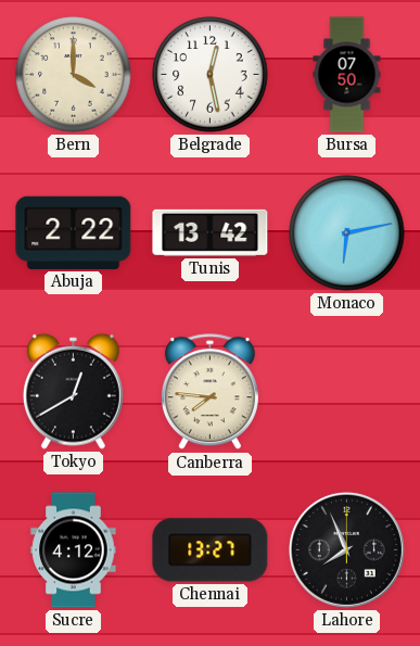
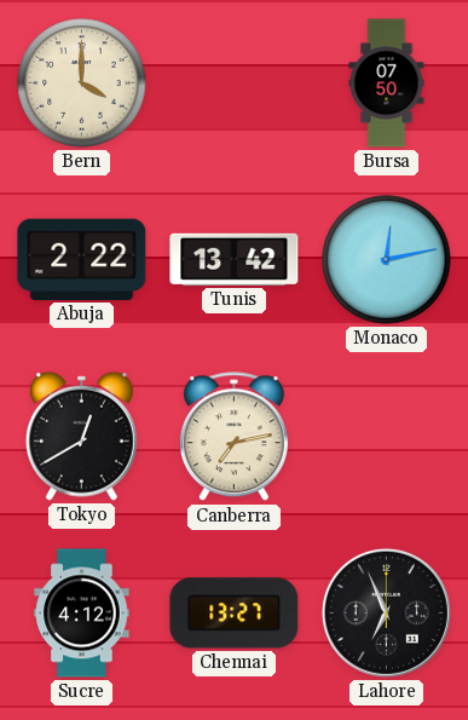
Belgrade: 12:28 -> none (211, 75)
Monaco: 6:13 -> 12:13 (387, 260)
Canberra: 7:46 -> 7:13 (233, 437)
Lahore: 7:56 -> 6:56 (386, 612)
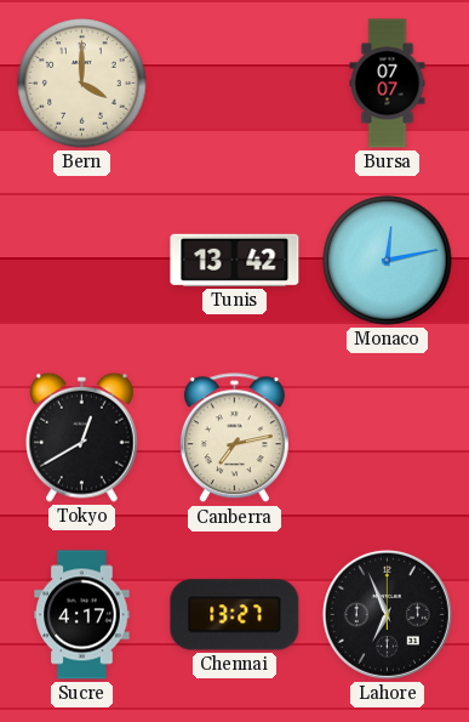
Bursa: 07:50 -> 07:07 (388, 84)
Abuja: 2:22 -> none (82, 259)
Sucre: 4:12 -> 4:17 (82, 615)
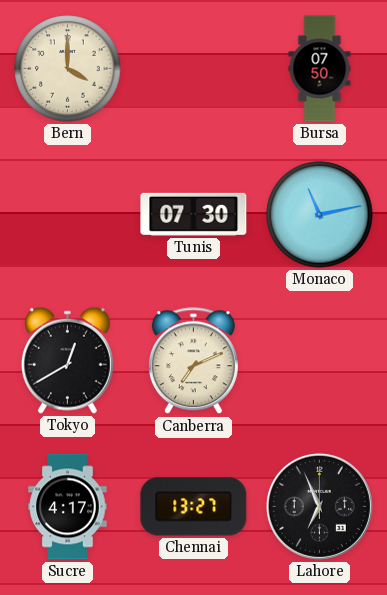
Bursa: 07:07 -> 07:50 (320, 69)
Tunis: 13:42 -> 07:30 (194, 214)
Monaco: 12:13 -> 11:13 (320, 215)
Canberra: 7:13 -> 7:11 (193, 361)
